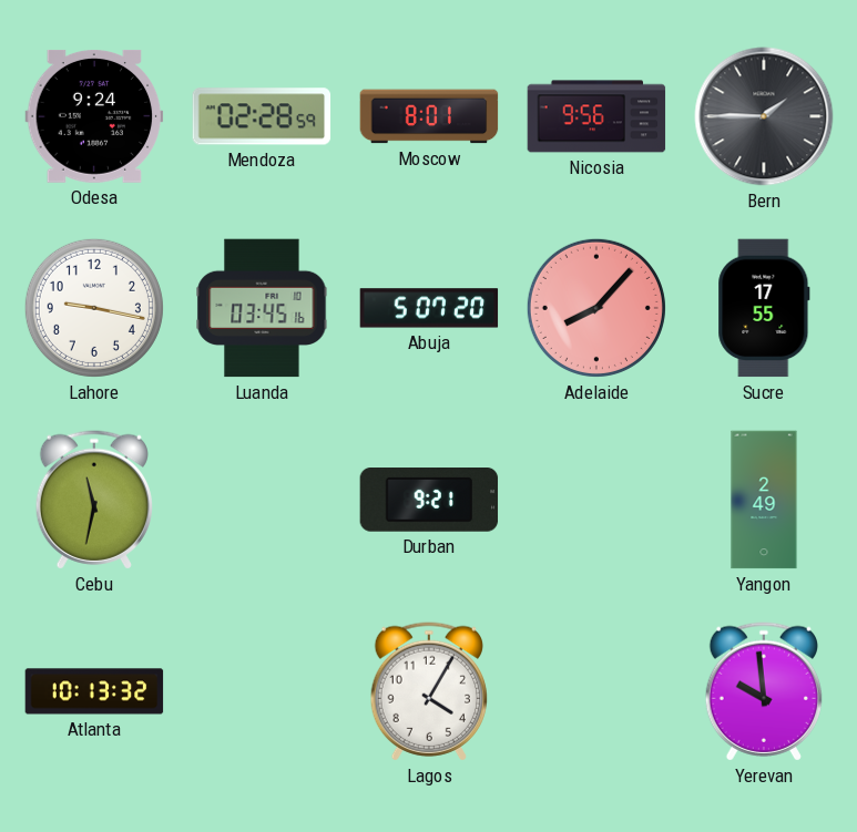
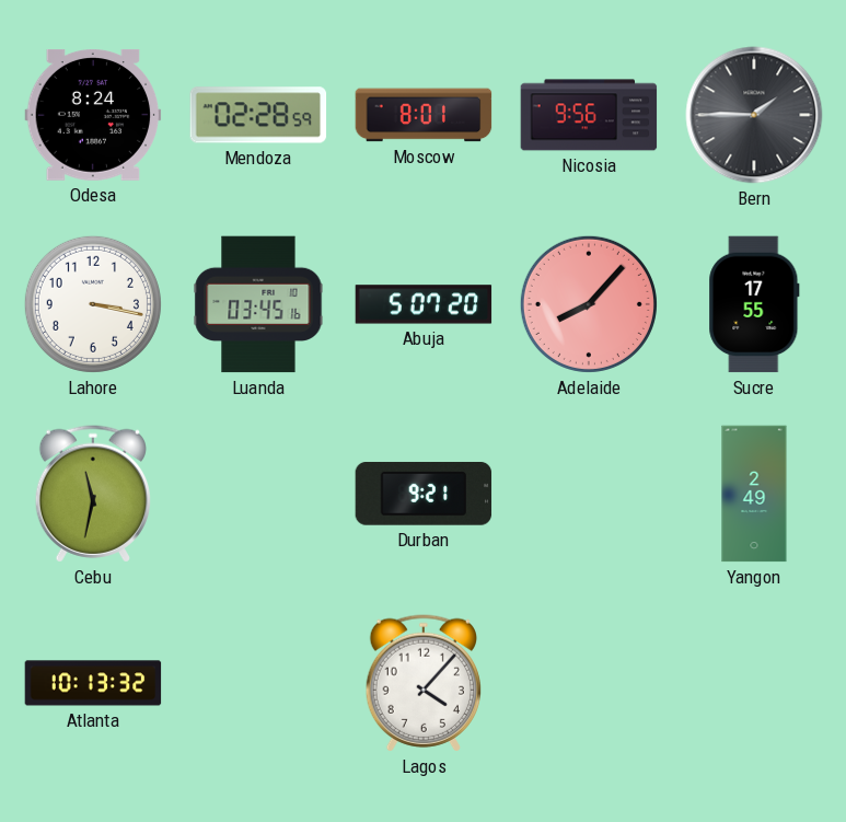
Odesa: 9:24 -> 8:24 (93, 115)
Lahore: 9:17 -> 3:17 (93, 304)
Lagos: 4:05 -> 4:07 (422, 683)
Yerevan: 9:59 -> none (763, 691)
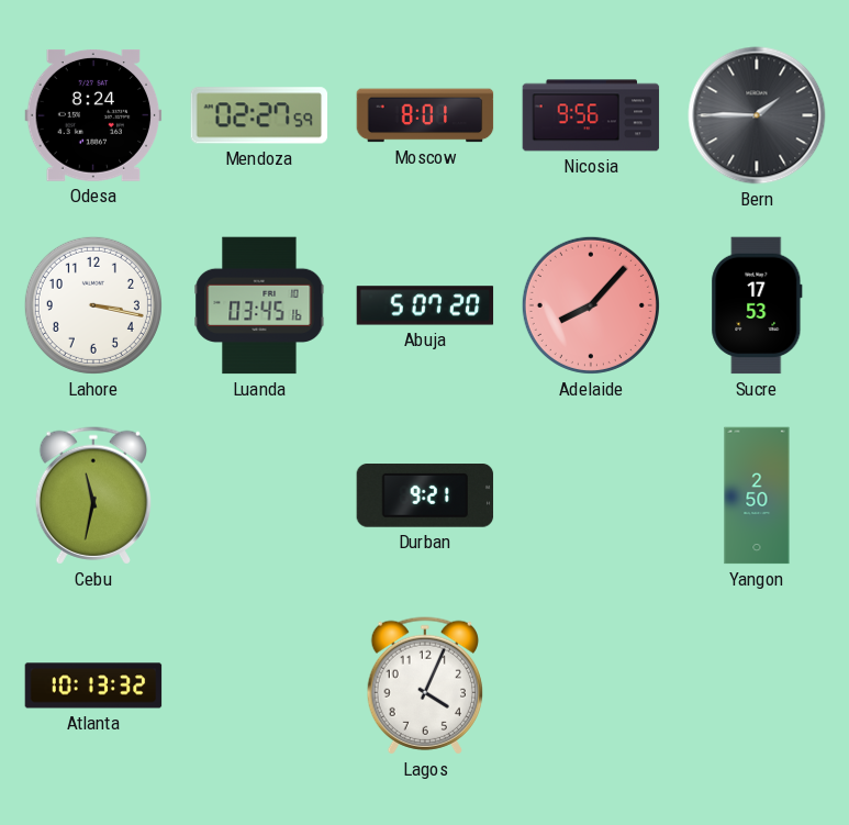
Mendoza: 02:28 -> 02:27 (259, 115)
Sucre: 17:55 -> 17:53 (757, 305)
Yangon: 2:49 -> 2:50 (757, 495)
Lagos: 4:07 -> 4:04 (424, 685)
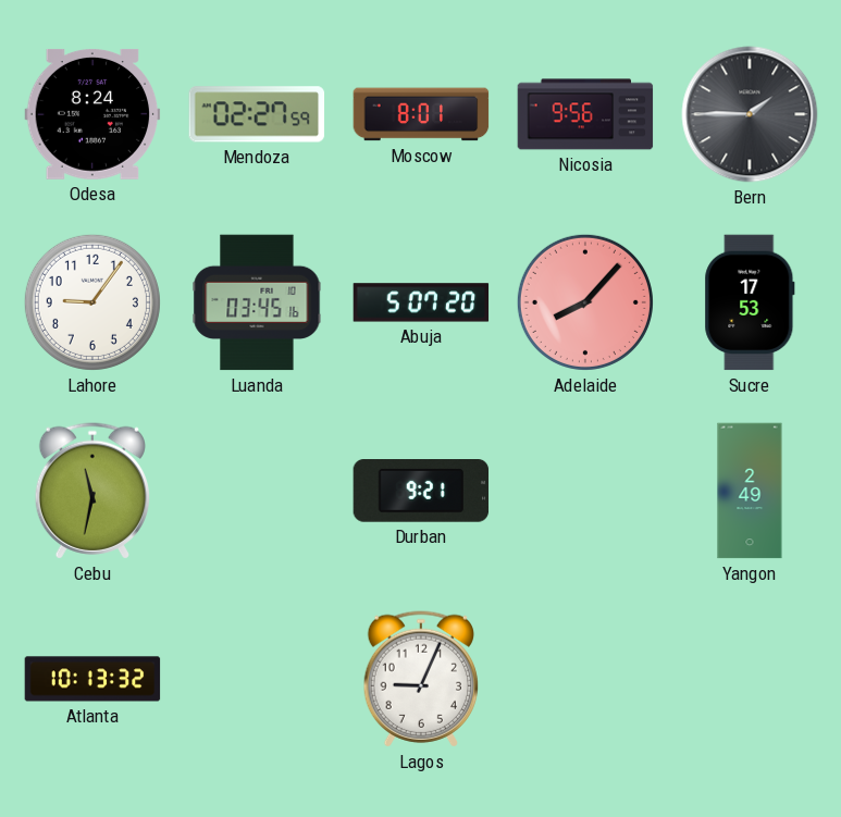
Lahore: 3:17 -> 9:06 (92, 302)
Yangon: 2:50 -> 2:49 (750, 491)
Lagos: 4:04 -> 9:04 (420, 679)
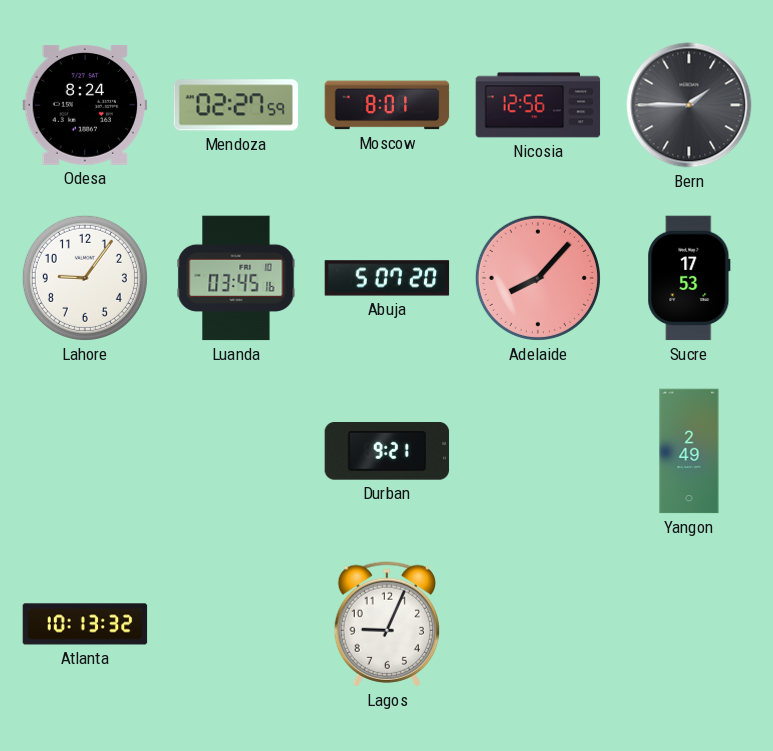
Nicosia: 9:56 -> 12:56 (538, 105)
Cebu: 11:32 -> none (91, 491)
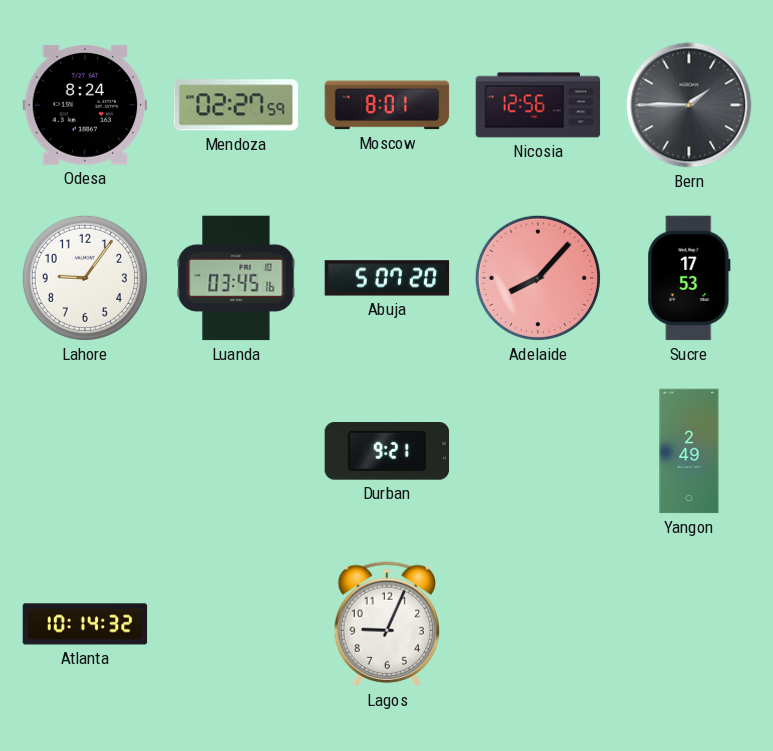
Atlanta: 10:13 -> 10:14 (85, 624)
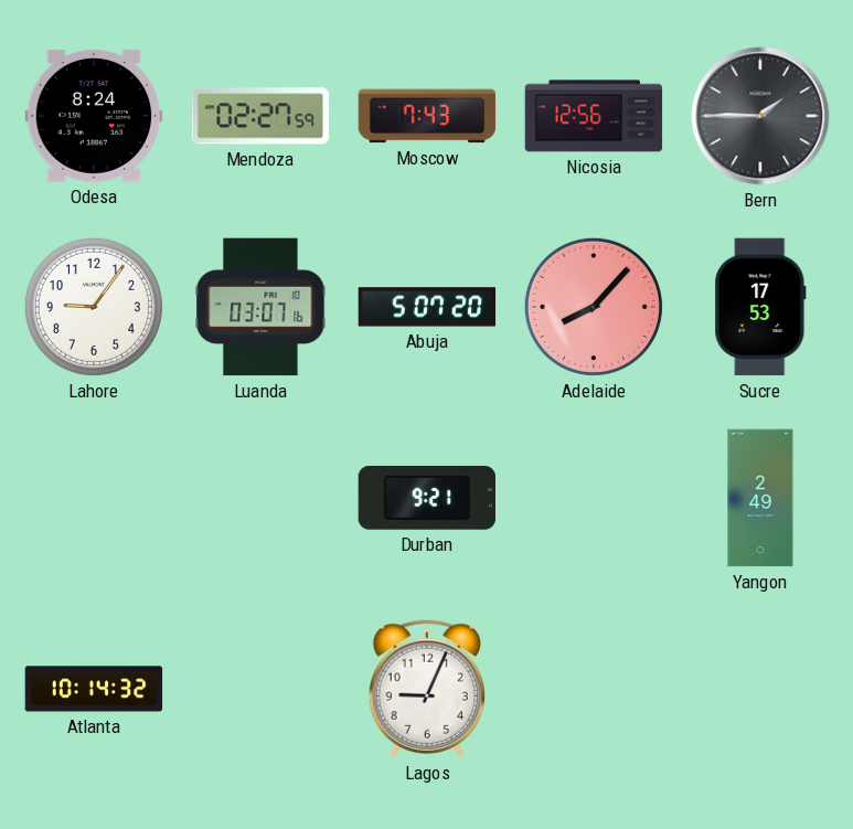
Moscow: 8:01 -> 7:43 (427, 116)
Luanda: 03:45 -> 03:07 (260, 307)
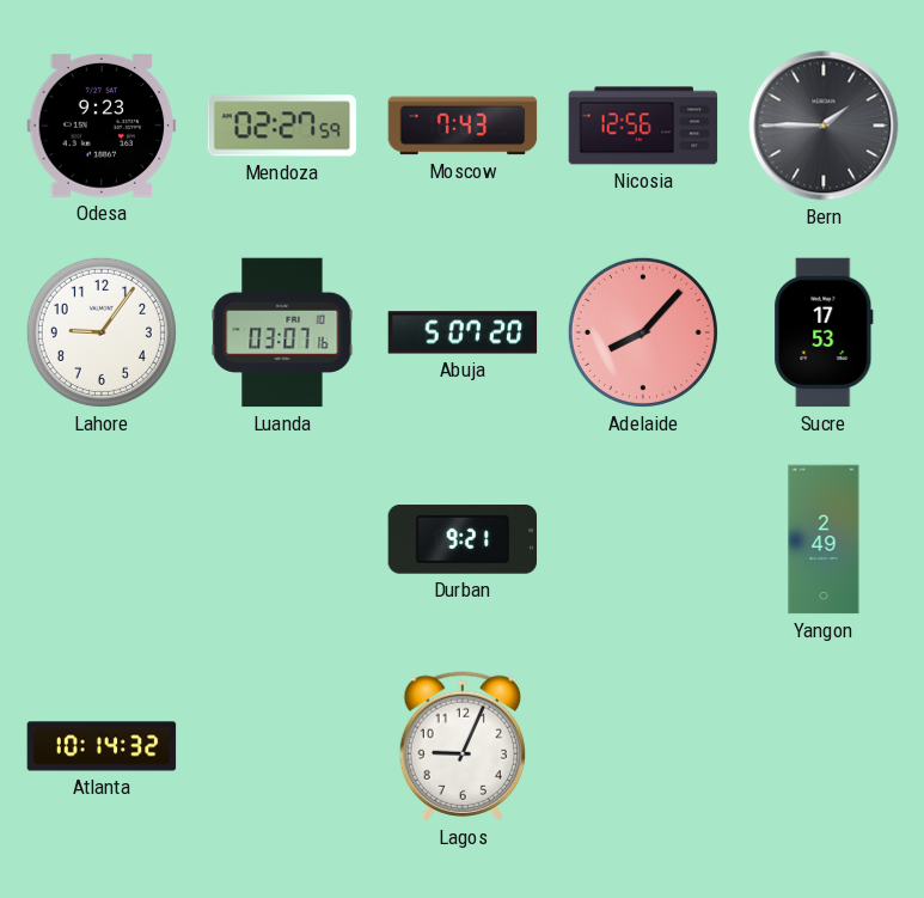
Odesa: 8:24 -> 9:23 (102, 126)
